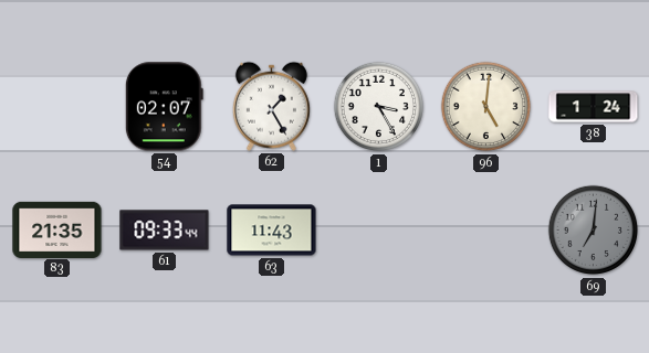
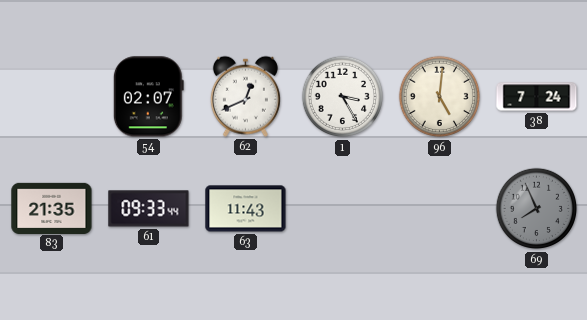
62: 1:25 -> 12:41 (245, 96)
38: 1:24 -> 7:24 (537, 97)
69: 7:01 -> 7:56 (537, 209)
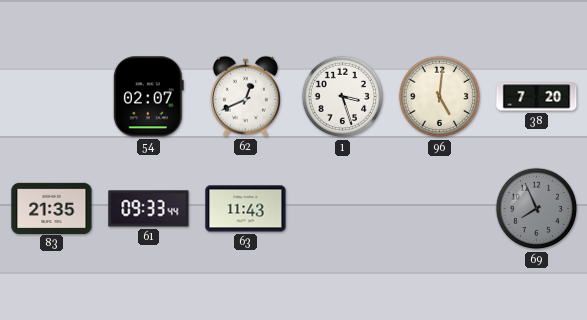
1: 3:25 -> 3:27 (343, 97)
38: 7:24 -> 7:20 (537, 97)
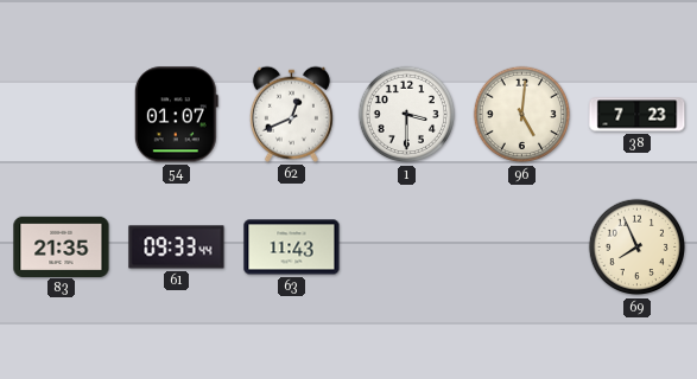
54: 02:07 -> 01:07 (176, 115)
1: 3:27 -> 3:30 (407, 115)
38: 7:20 -> 7:23 (638, 115)
69 dial: grey -> cream (638, 248)
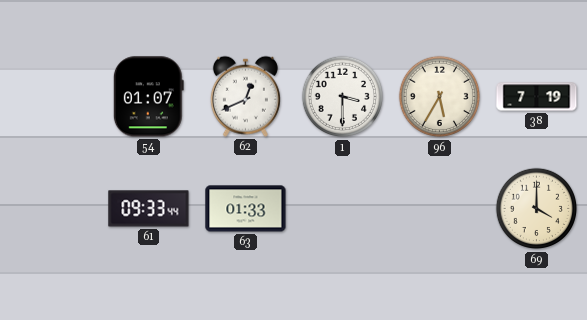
96: 5:01 -> 5:35 (440, 97)
38: 7:23 -> 7:19 (537, 97)
83: 21:35 -> none (62, 246)
63: 11:43 -> 01:33 (246, 209)
69: 7:56 -> 4:00 (537, 209)
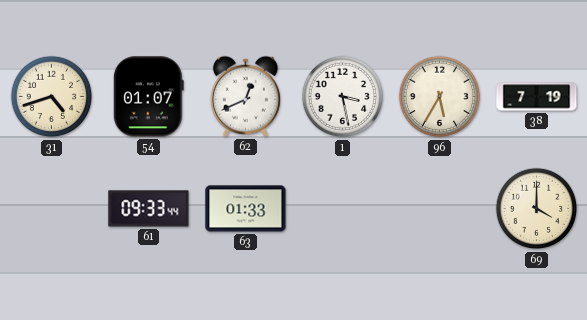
31: none -> 4:42 (52, 97)
1: 3:30 -> 3:28 (343, 97)
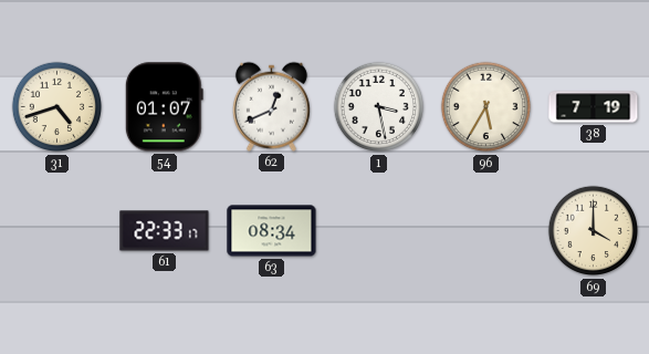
61: 09:33 -> 22:33 (165, 231)
63: 01:33 -> 08:34 (272, 231)
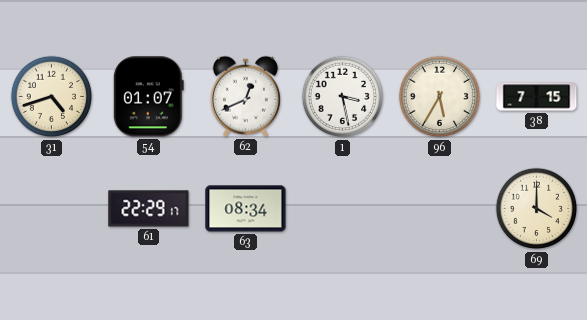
38: 7:19 -> 7:15 (537, 97)
61: 22:33 -> 22:29 (149, 209)
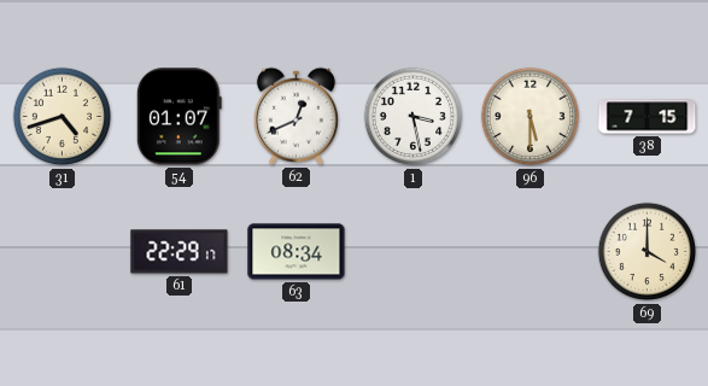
96: 5:35 -> 5:30 (531, 117)
